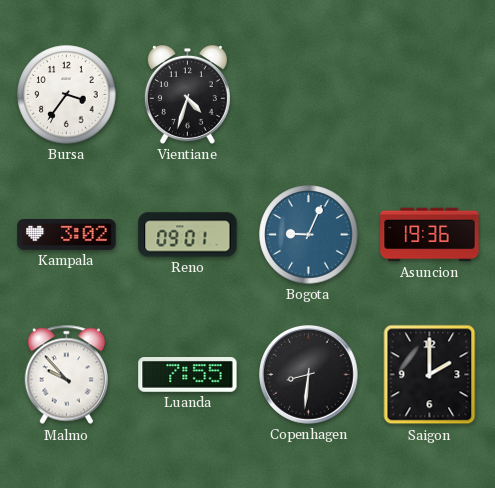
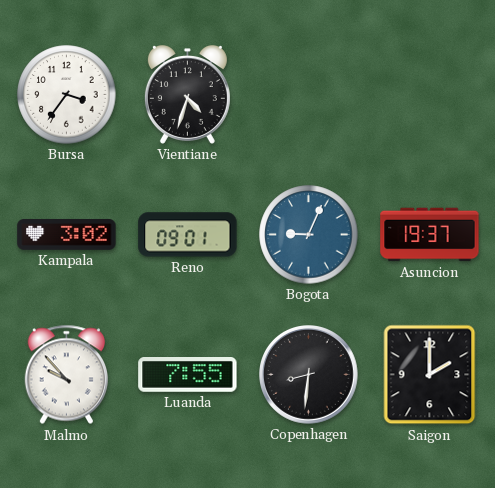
Asuncion: 19:36 -> 19:37 (430, 235)
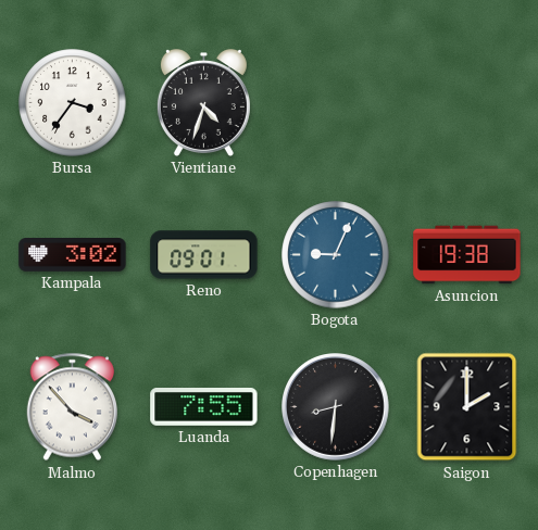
Asuncion: 19:37 -> 19:38 (467, 255)
Malmo: 9:53 -> 3:53 (72, 407)
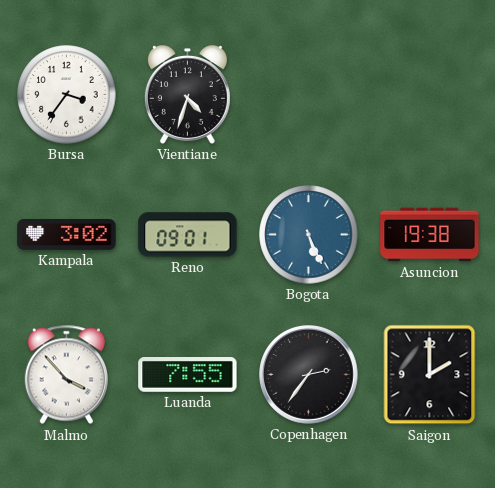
Bogota: 9:04 -> 5:26 (309, 235)
Copenhagen: 8:31 -> 2:36 (309, 375)
